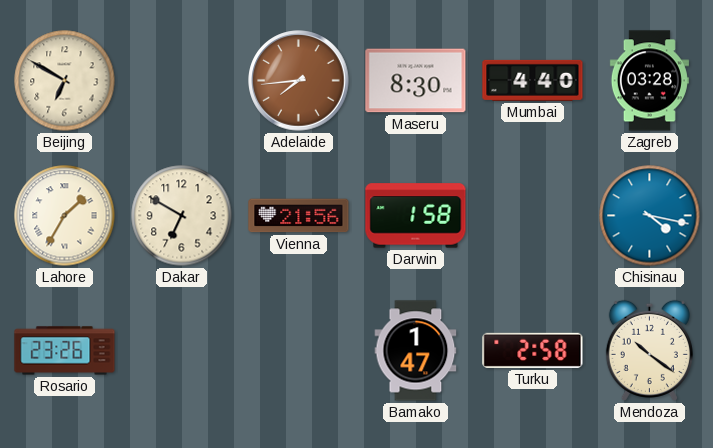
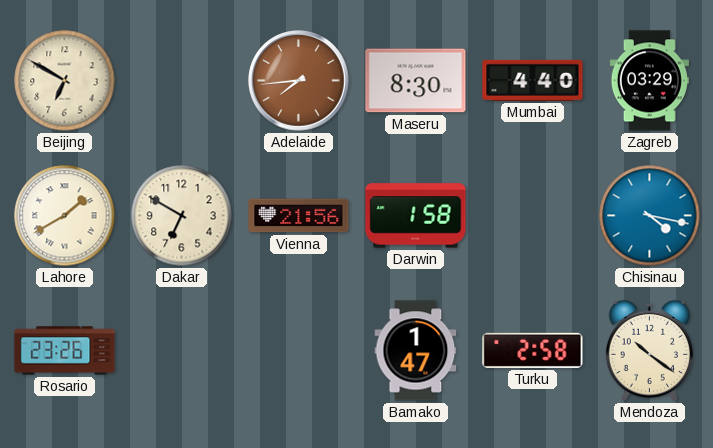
Zagreb: 03:28 -> 03:29 (649, 81)
Lahore: 1:35 -> 1:40 (65, 216)
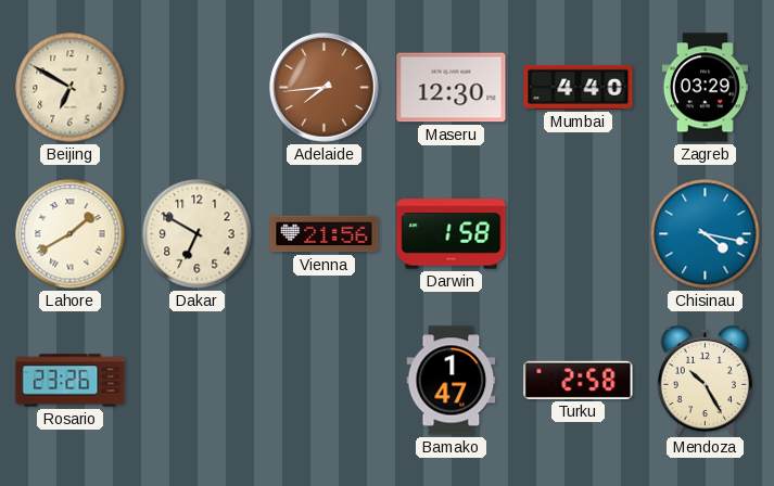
Maseru: 8:30 -> 12:30 (452, 88)
Mendoza: 10:21 -> 10:25 (705, 380)
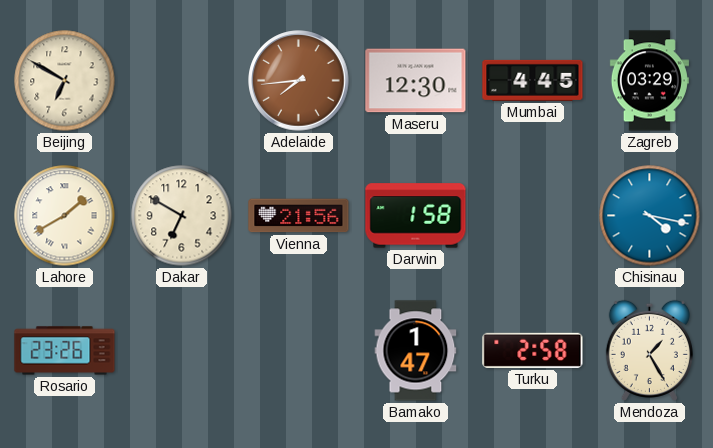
Mumbai: 4:40 -> 4:45 (533, 80)
Mendoza: 10:25 -> 1:25 (649, 350)
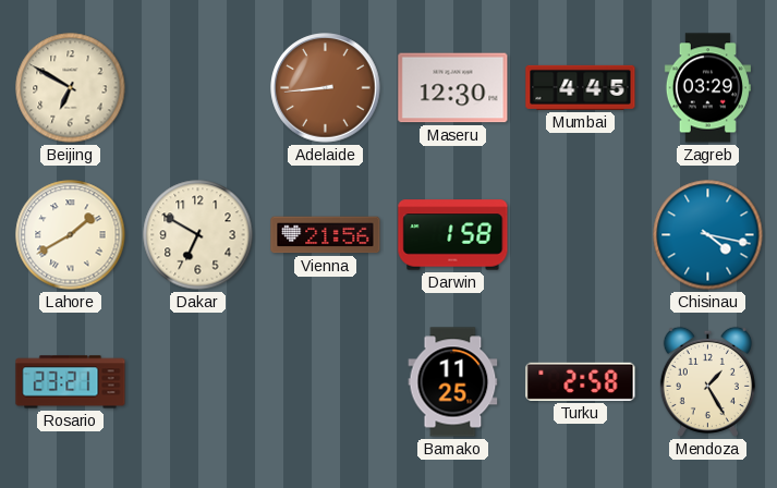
Adelaide: 7:44 -> 8:44 (326, 88)
Rosario: 23:26 -> 23:21 (71, 382)
Bamako: 1:47 -> 11:25 (453, 382)
